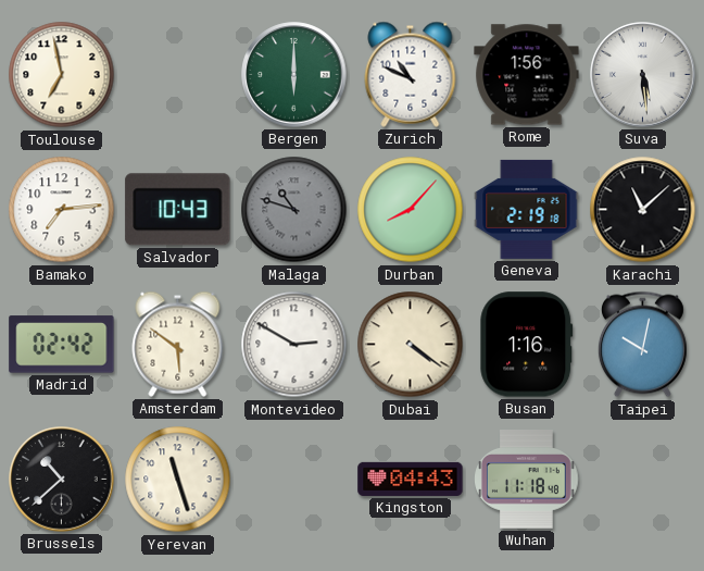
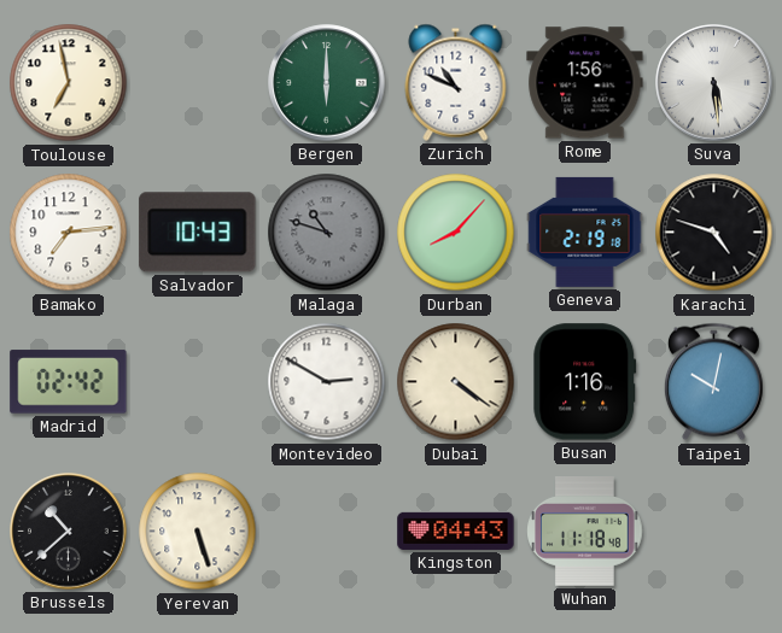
Karachi: 11:08 -> 4:48 (714, 233)
Amsterdam: 5:51 -> none (178, 344)
Yerevan: 11:27 -> 5:27 (198, 532)
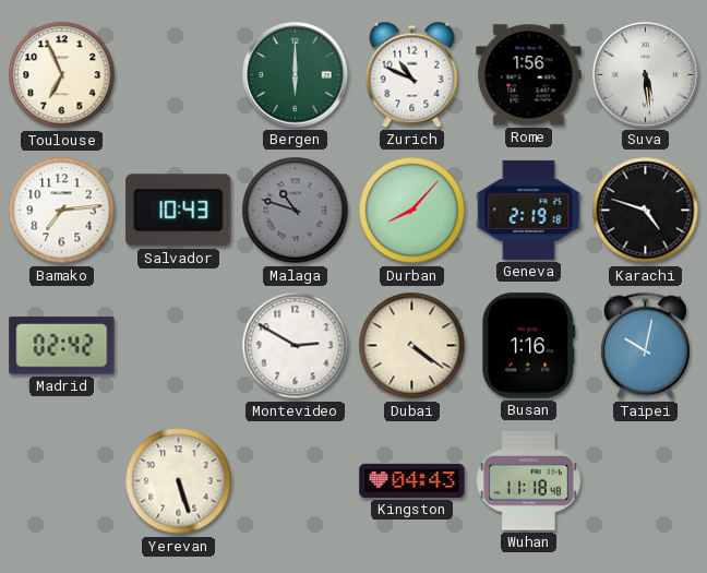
Toulouse: 6:58 -> 6:56 (62, 75)
Brussels: 10:38 -> none (69, 532)
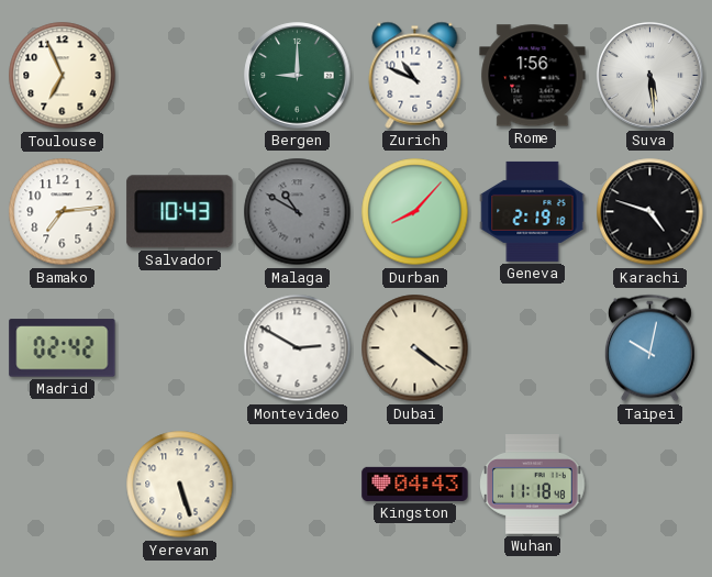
Bergen: 6:00 -> 9:00 (298, 76)
Malaga: 10:48 -> 10:50 (298, 212)
Busan: 1:16 -> none (529, 346)
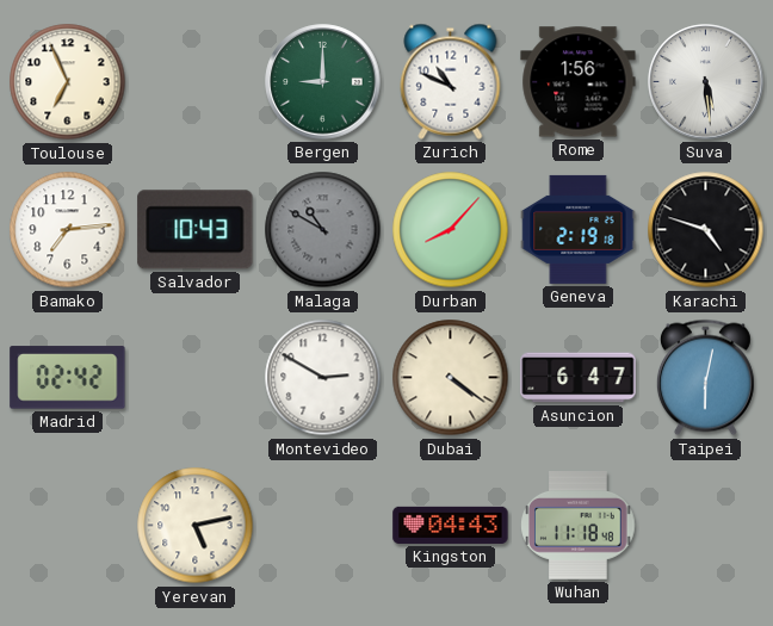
Asuncion: none -> 6:47 (579, 378)
Taipei: 10:02 -> 6:02 (705, 378)
Yerevan: 5:27 -> 5:13 (196, 526)
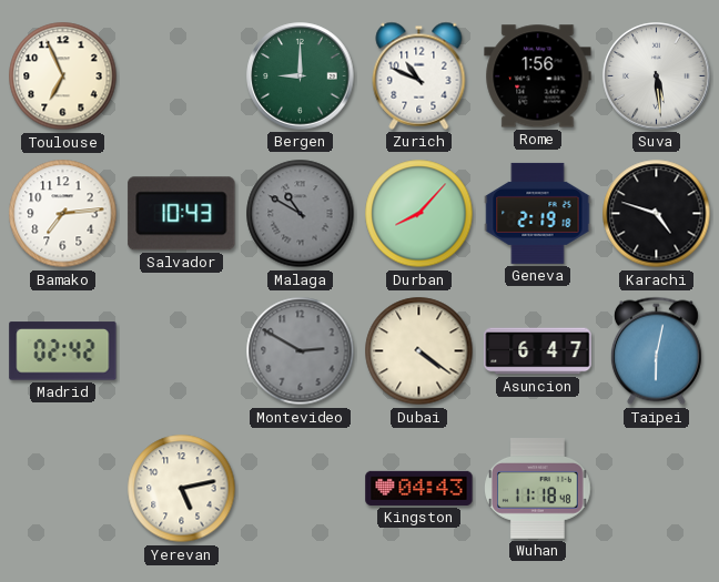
Montevideo dial: white -> grey (301, 351)
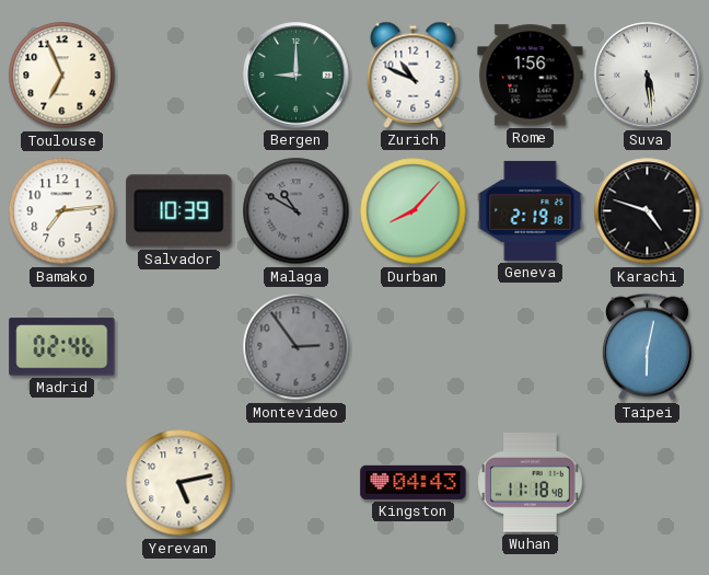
Salvador: 10:43 -> 10:39 (179, 211)
Madrid: 02:42 -> 02:46 (62, 347)
Montevideo: 2:50 -> 2:54 (297, 347)
Dubai: 4:21 -> none (419, 351)
Asuncion: 6:47 -> none (538, 351)
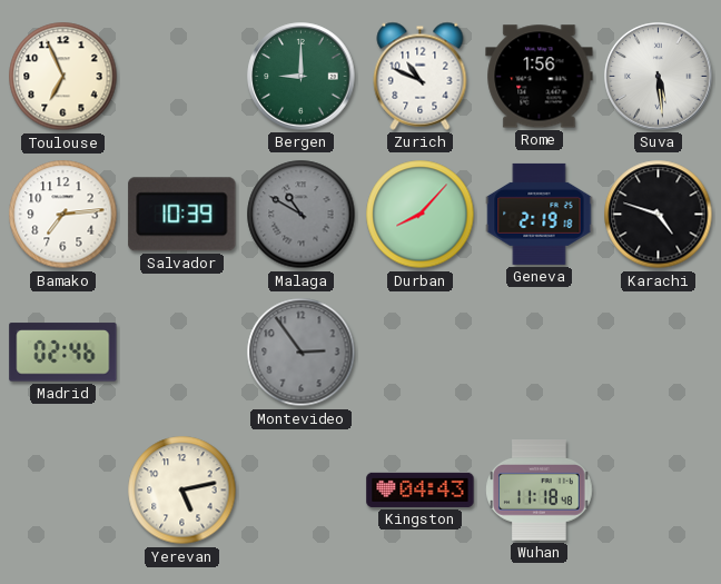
Taipei: 6:02 -> none (647, 347)
